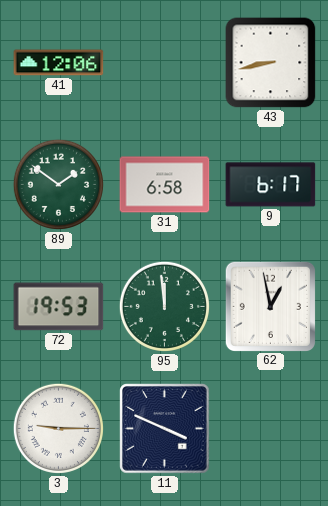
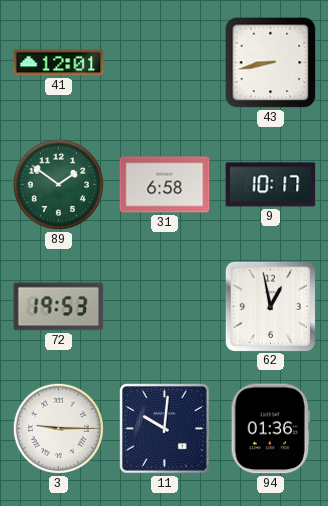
41: 12:06 -> 12:01 (59, 63)
9: 6:17 -> 10:17 (271, 185)
95: 11:59 -> none (164, 306)
11: 3:49 -> 10:01 (165, 429)
94: none -> 01:36 (270, 429)
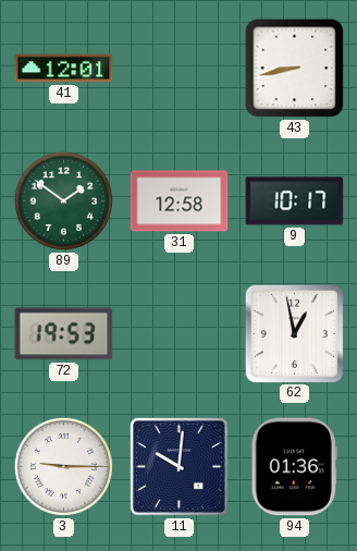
31: 6:58 -> 12:58 (180, 201)
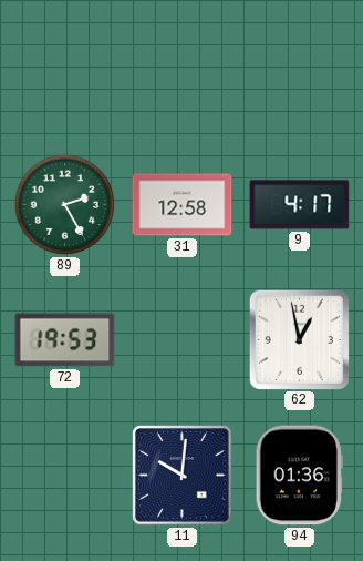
41: 12:01 -> none (64, 69)
43: 8:43 -> none (295, 69)
89: 1:51 -> 2:25 (64, 204)
9: 10:17 -> 4:17 (300, 205)
3: 9:15 -> none (63, 466)
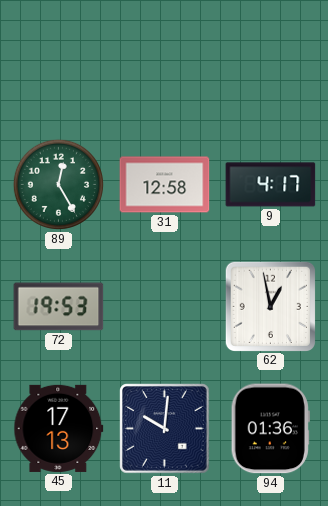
89: 2:25 -> 12:25 (58, 184)
45: none -> 17:13 (59, 428)
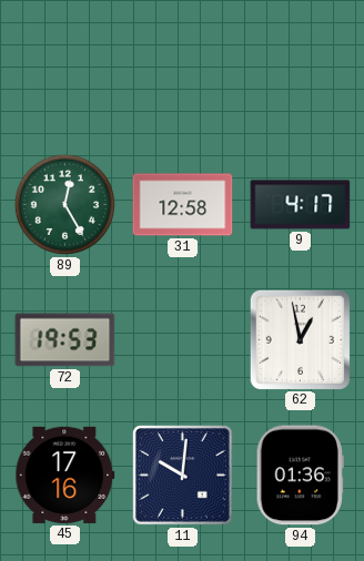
45: 17:13 -> 17:16 (65, 475)
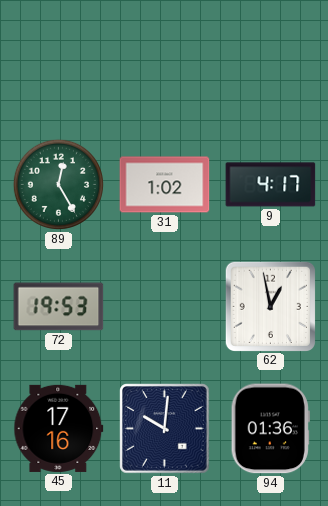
31: 12:58 -> 1:02 (165, 185)
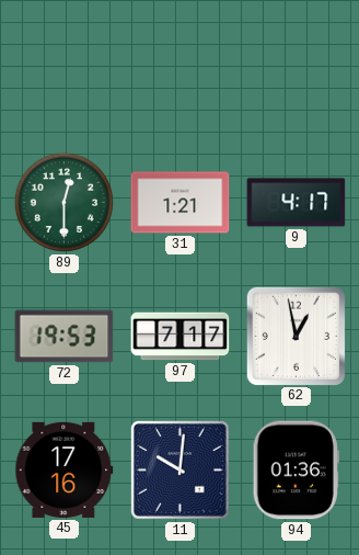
89: 12:25 -> 12:30 (63, 202)
31: 1:02 -> 1:21 (181, 203)
97: none -> 7:17 (181, 337)
